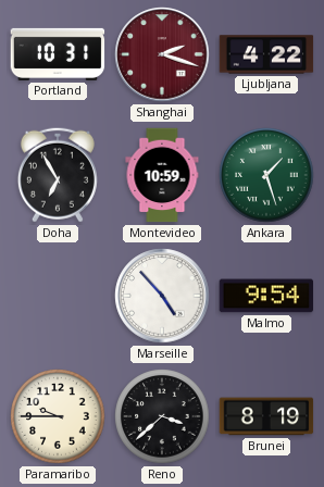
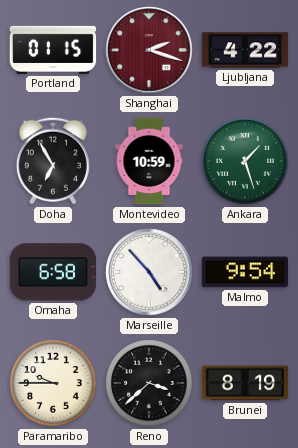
Portland: 10:31 -> 01:15 (53, 50)
Omaha: none -> 6:58 (53, 272)
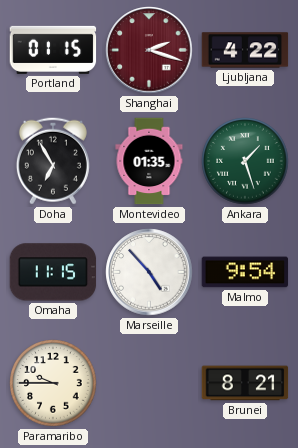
Montevideo: 10:59 -> 01:35 (149, 161)
Omaha: 6:58 -> 11:15 (53, 272)
Reno: 3:38 -> none (149, 383)
Brunei: 8:19 -> 8:21 (245, 383)
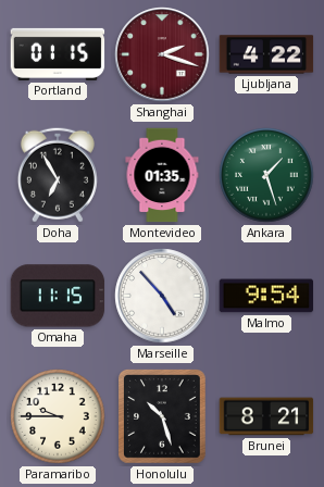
Honolulu: none -> 10:27 (163, 417)
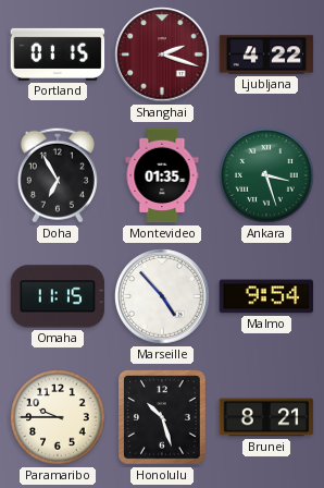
Ankara: 1:27 -> 3:27 (266, 175)
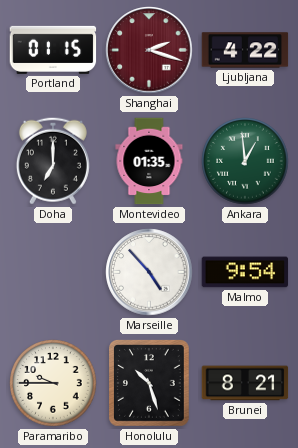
Doha: 6:55 -> 7:00 (53, 161)
Ankara: 3:27 -> 12:59 (245, 161)
Omaha: 11:15 -> none (58, 296)
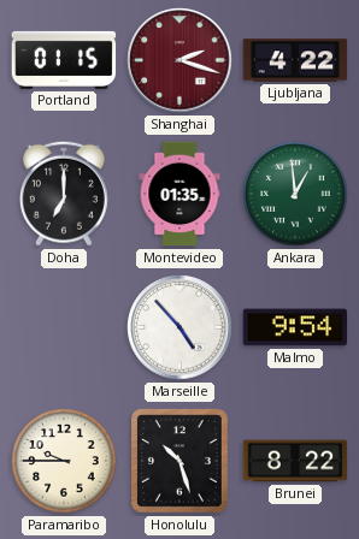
Brunei: 8:21 -> 8:22 (295, 461)
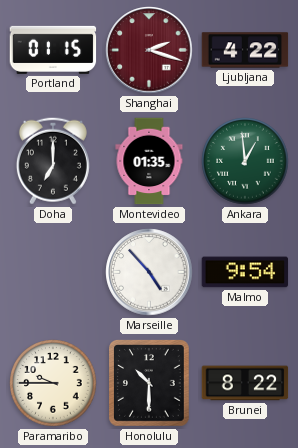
Honolulu: 10:27 -> 10:30 (150, 384)
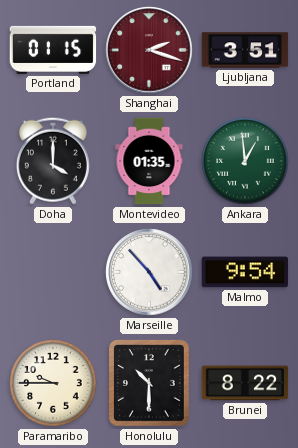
Ljubljana: 4:22 -> 3:51 (245, 50)
Doha: 7:00 -> 4:00 (53, 161)
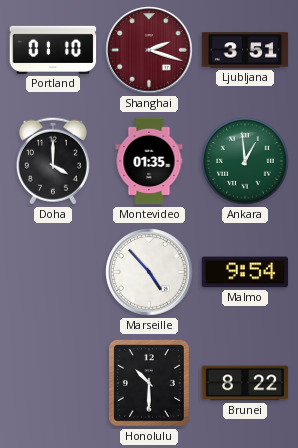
Portland: 01:15 -> 01:10 (53, 50)
Paramaribo: 9:45 -> none (53, 383)
